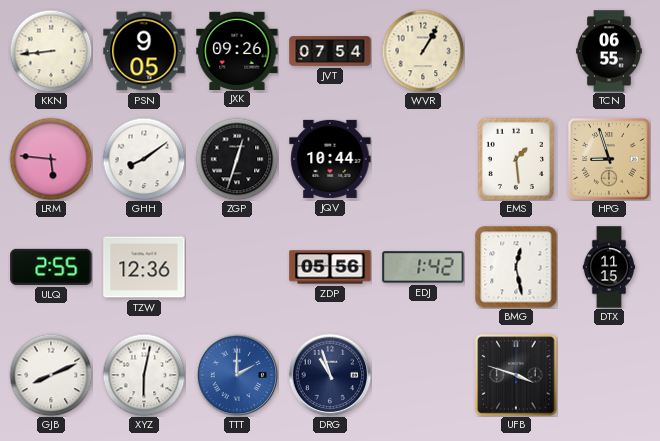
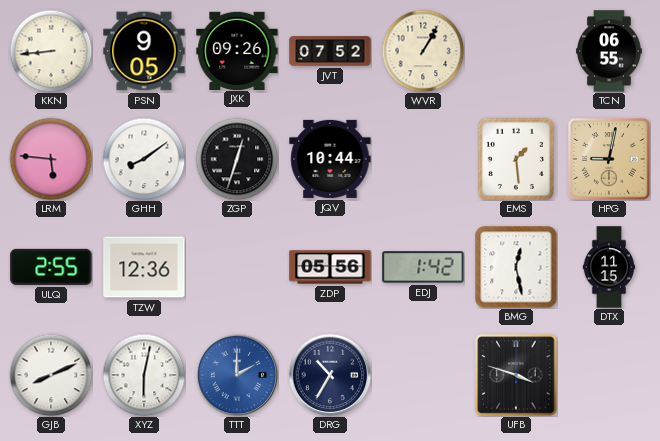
JVT: 07:54 -> 07:52 (330, 51)
HPG: 8:57 -> 9:02 (609, 159)
DRG: 10:57 -> 10:35 (330, 375)
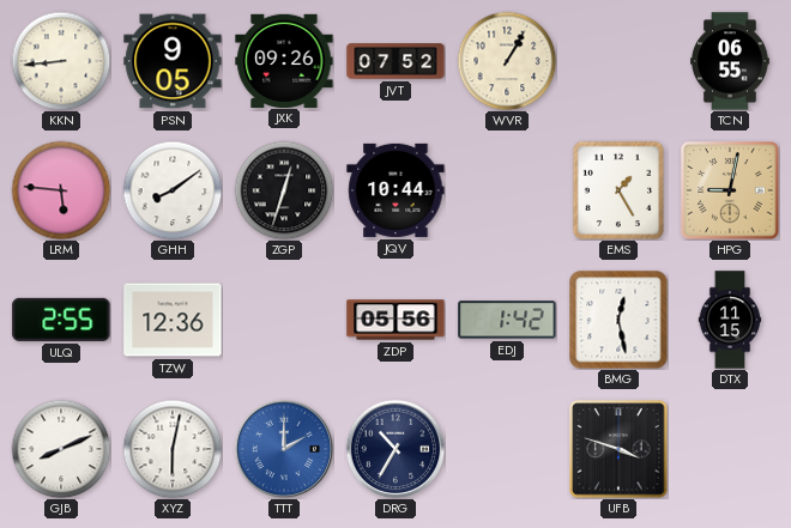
EMS: 1:29 -> 1:25 (617, 189)
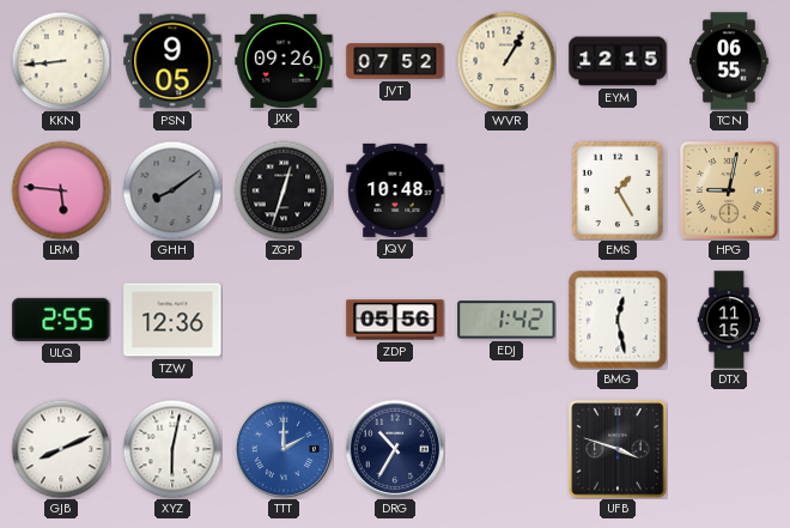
EYM: none -> 12:15 (618, 61)
GHH dial: white -> grey (172, 190)
JQV: 10:44 -> 10:48 (395, 190)
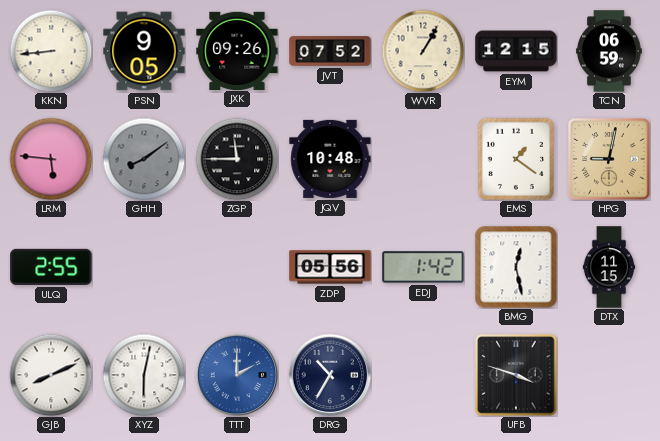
TCN: 06:55 -> 06:59 (610, 51)
ZGP: 12:33 -> 11:45 (237, 159)
EMS: 1:25 -> 1:21 (515, 158)
TZW: 12:36 -> none (172, 320)
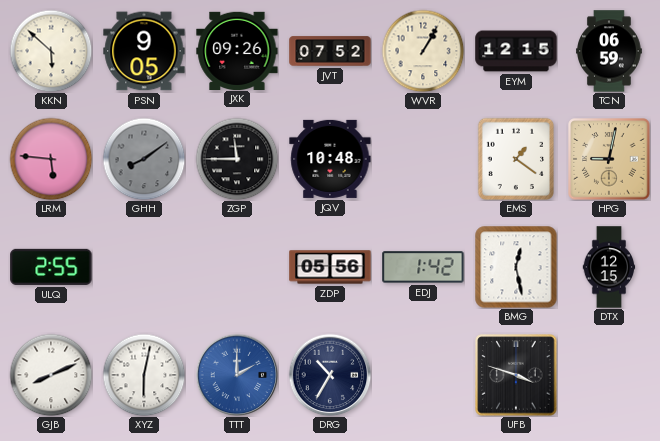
KKN: 8:44 -> 5:52 (51, 51)
DTX: 11:15 -> 12:15 (609, 267)
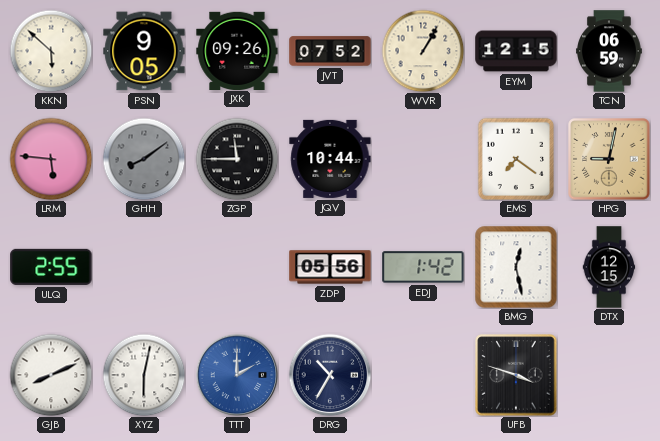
JQV: 10:48 -> 10:44 (330, 159)
EMS: 1:21 -> 7:21 (515, 158)
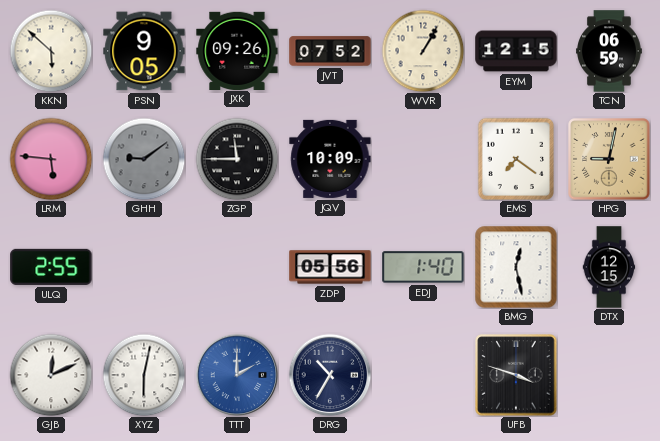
GHH: 8:09 -> 9:09 (144, 159)
JQV: 10:44 -> 10:09 (330, 159)
EDJ: 1:42 -> 1:40 (423, 267)
GJB: 8:11 -> 12:11 (51, 375)
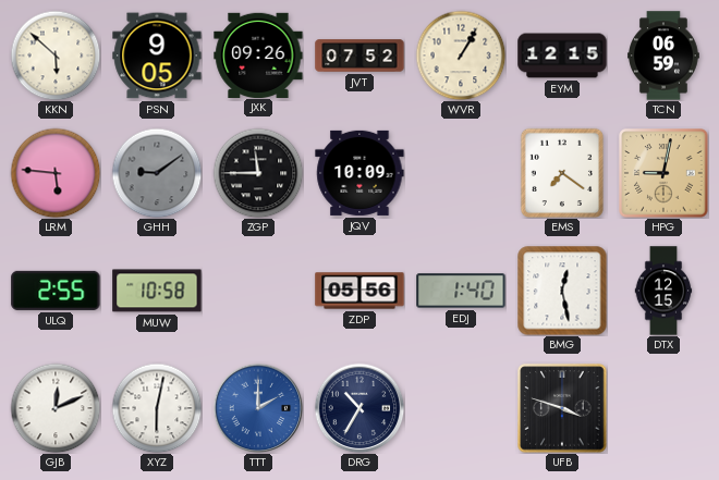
MUW: none -> 10:58 (157, 291)
